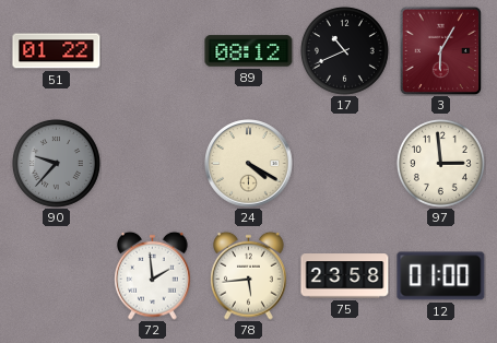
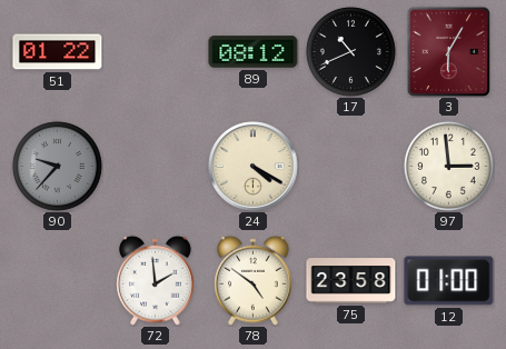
78: 5:44 -> 4:51 (254, 280)
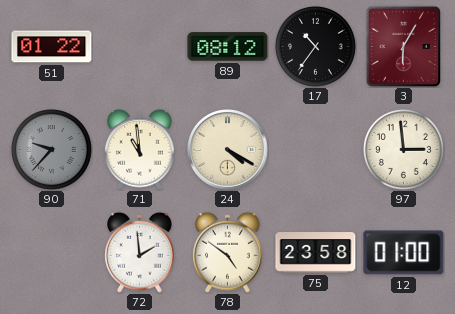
17: 10:41 -> 10:36 (315, 46)
71: none -> 10:59 (140, 149)
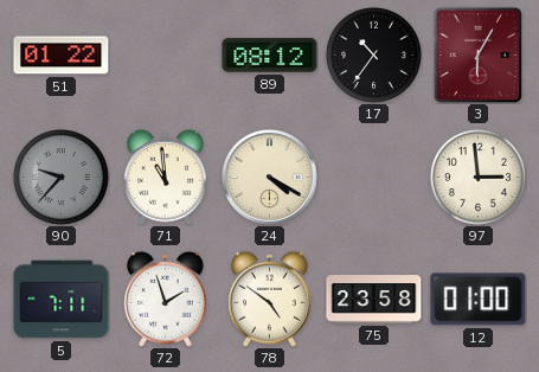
5: none -> 7:11 (62, 300)
72: 1:59 -> 1:57 (166, 299)
